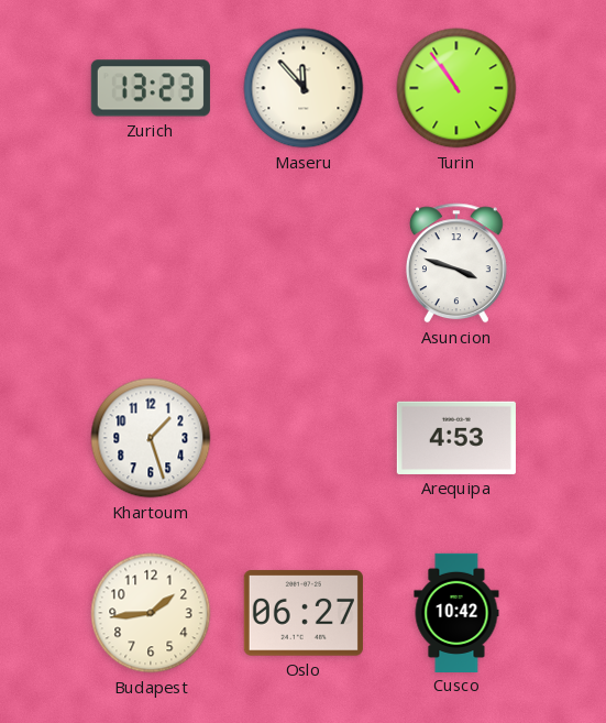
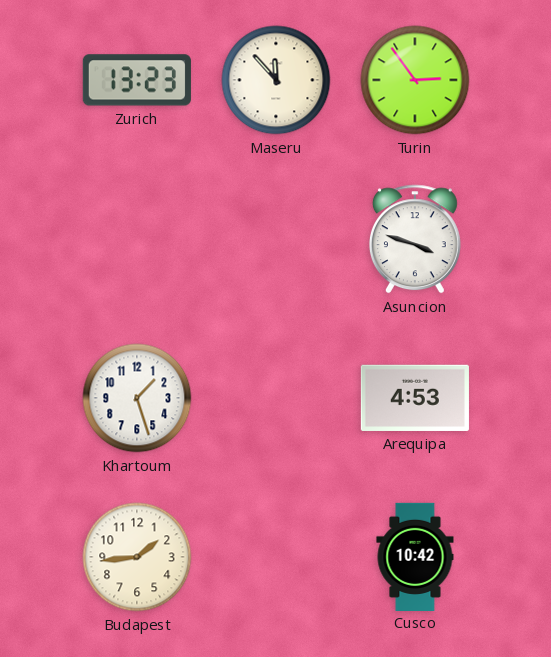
Turin: 10:54 -> 2:54 (415, 80)
Oslo: 06:27 -> none (304, 613)
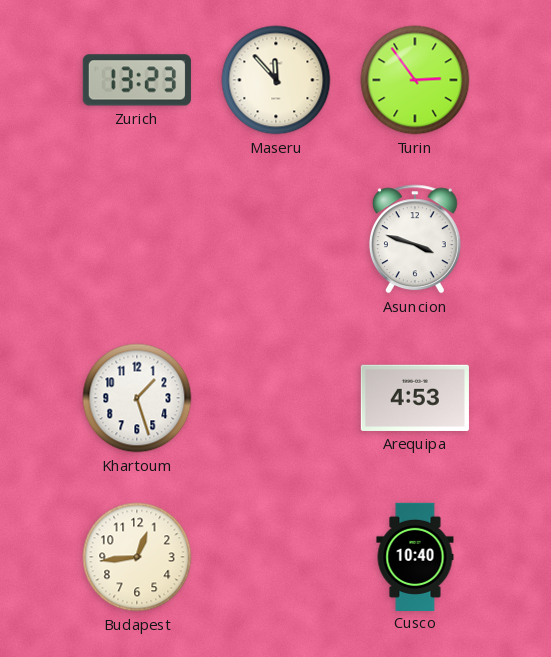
Budapest: 1:44 -> 12:44 (137, 557)
Cusco: 10:42 -> 10:40 (415, 556)
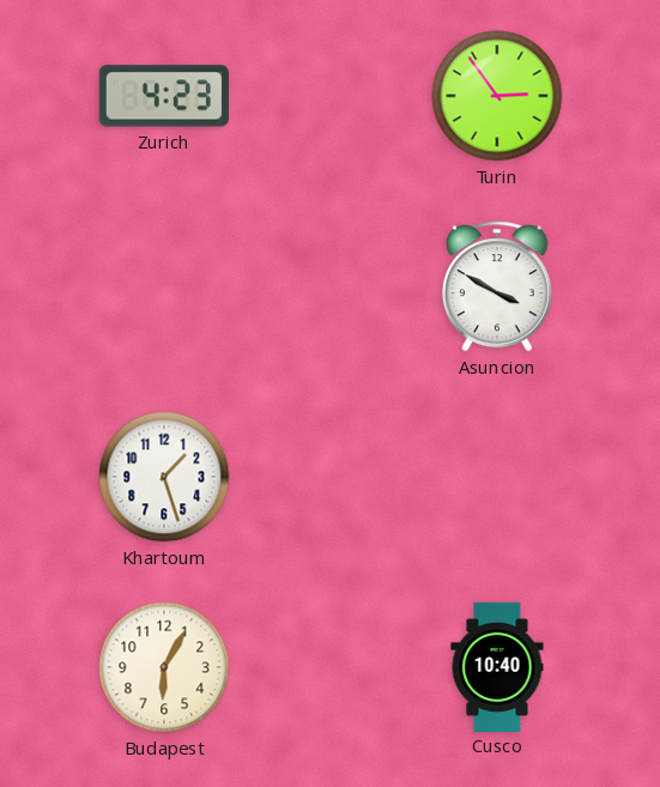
Zurich: 13:23 -> 4:23 (164, 96)
Maseru: 11:53 -> none (276, 80)
Asuncion: 3:48 -> 3:50 (497, 286)
Arequipa: 4:53 -> none (415, 398)
Budapest: 12:44 -> 6:05 (164, 667)
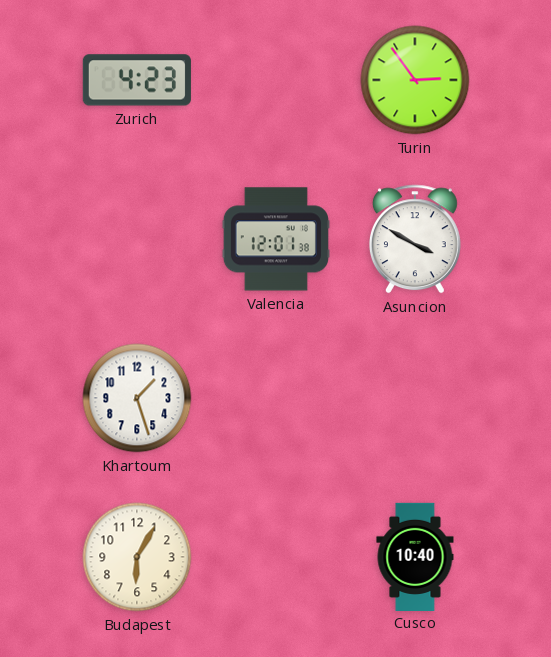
Valencia: none -> 12:01 (276, 239)
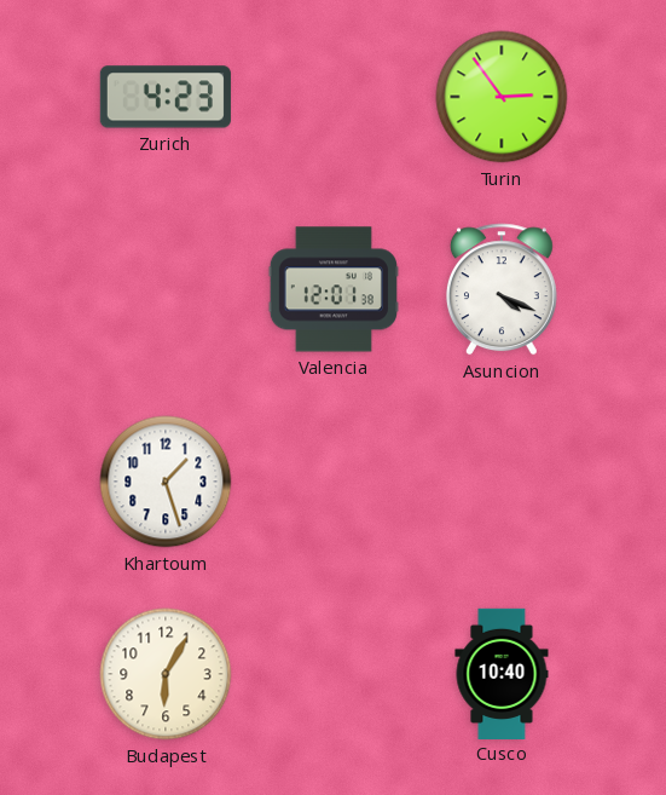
Asuncion: 3:50 -> 4:19 (502, 289)
